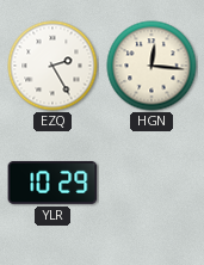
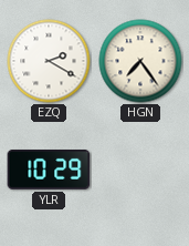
EZQ: 2:25 -> 2:20 (49, 61)
HGN: 12:16 -> 7:24 (140, 61)
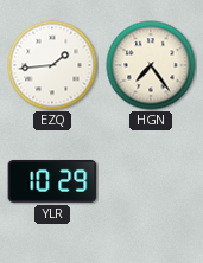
EZQ: 2:20 -> 1:44 (52, 65)
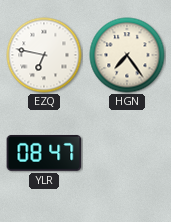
EZQ: 1:44 -> 6:47 (44, 55)
YLR: 10:29 -> 08:47 (44, 153)
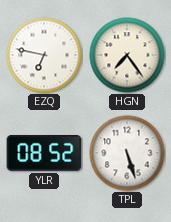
YLR: 08:47 -> 08:52 (44, 153)
TPL: none -> 5:27 (127, 153)
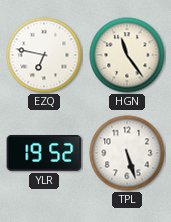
HGN: 7:24 -> 11:24 (127, 55)
YLR: 08:52 -> 19:52 (44, 153)
